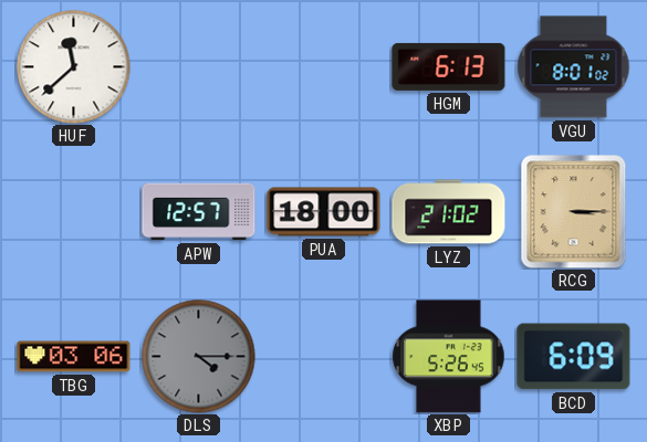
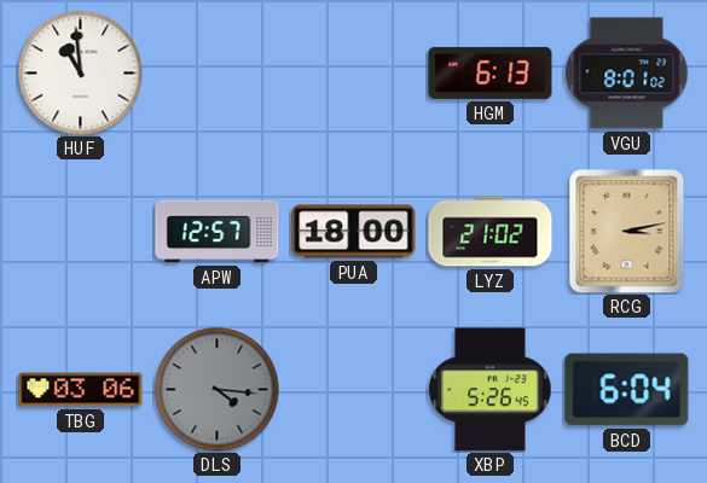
HUF: 11:38 -> 10:59 (81, 74)
RCG: 3:15 -> 3:13 (627, 232)
DLS: 4:15 -> 4:16 (218, 390)
BCD: 6:09 -> 6:04 (627, 390)
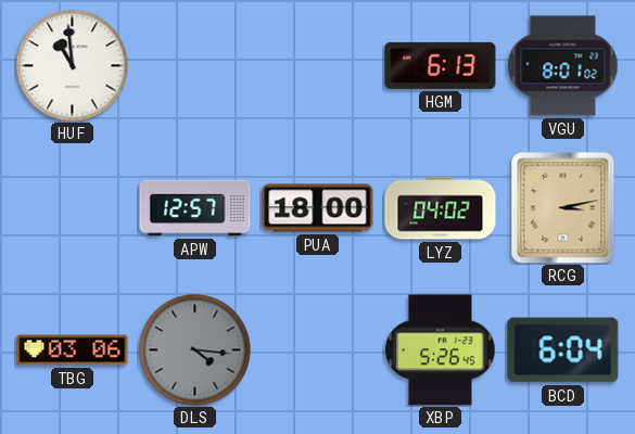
LYZ: 21:02 -> 04:02 (441, 208)
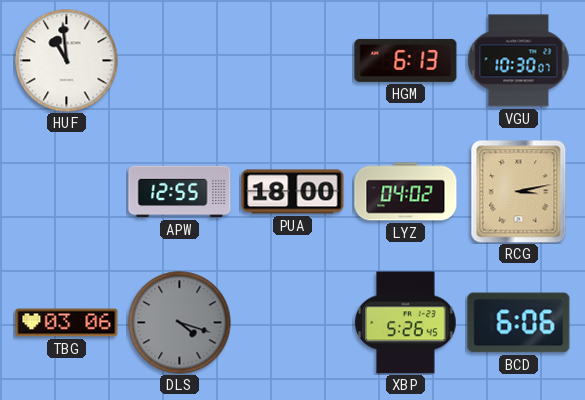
VGU: 8:01 -> 10:30 (519, 61)
APW: 12:57 -> 12:55 (180, 192)
DLS: 4:16 -> 4:18 (180, 323)
BCD: 6:04 -> 6:06 (519, 323)
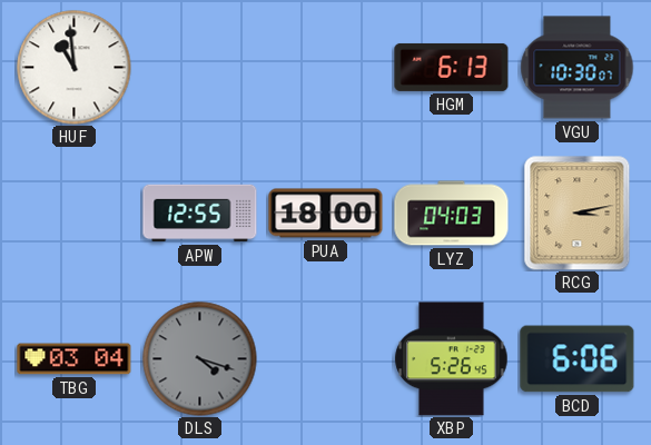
LYZ: 04:02 -> 04:03 (452, 214)
TBG: 03:06 -> 03:04 (75, 359)
